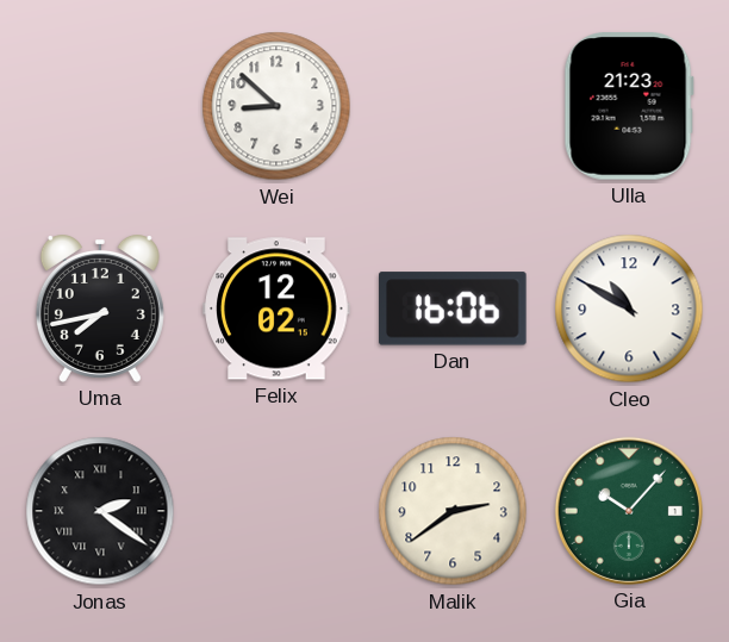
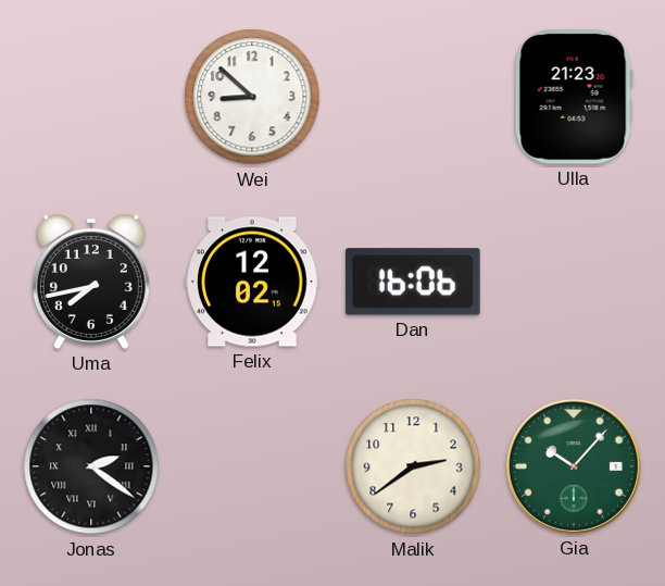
Cleo: 10:50 -> none (629, 308)
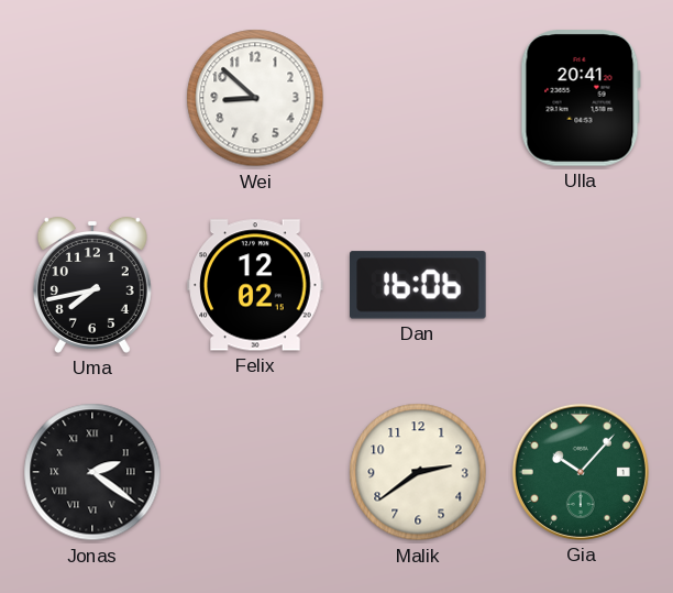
Ulla: 21:23 -> 20:41 (581, 98)
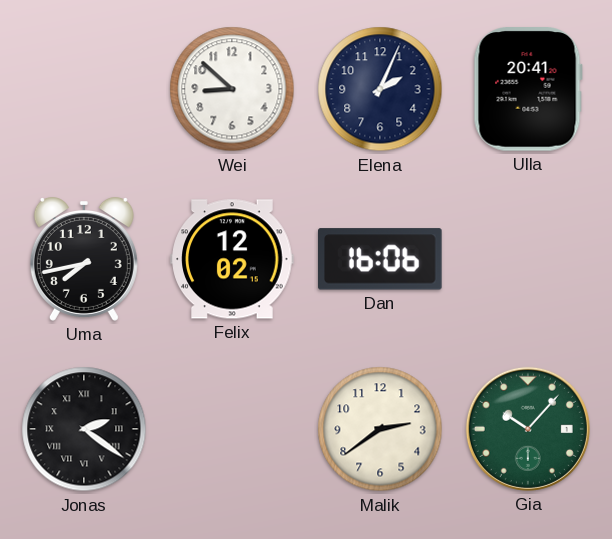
Elena: none -> 2:04 (380, 89)
